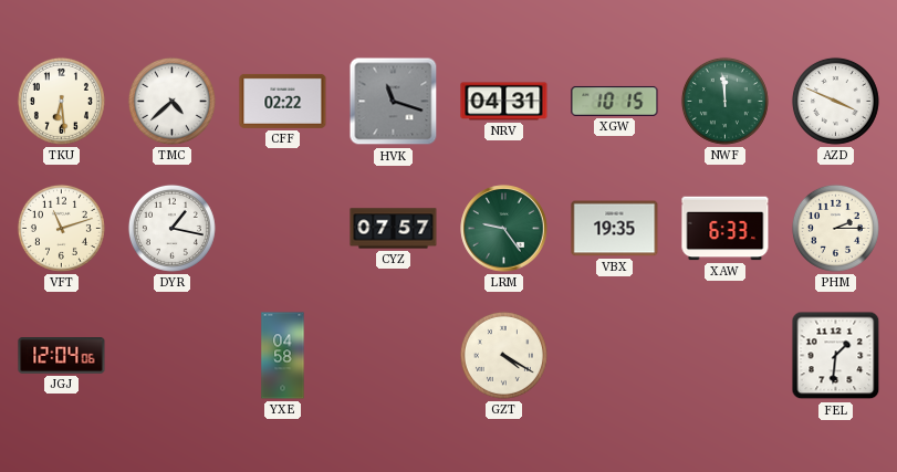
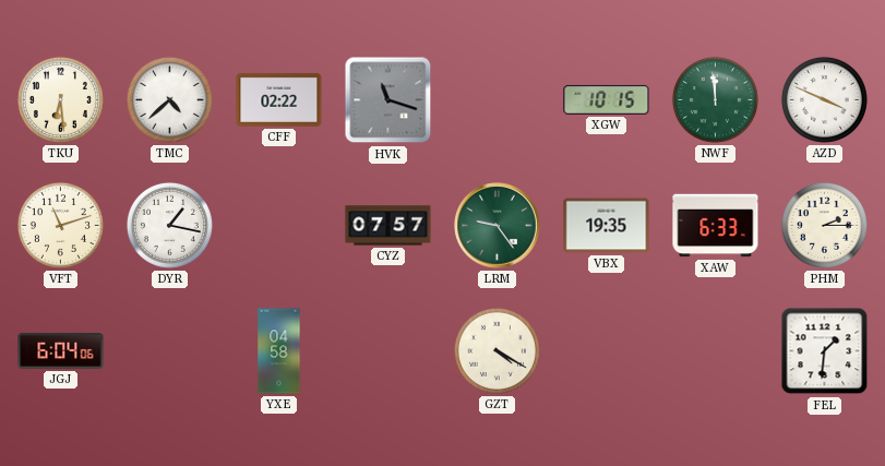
NRV: 04:31 -> none (504, 102)
JGJ: 12:04 -> 6:04 (61, 351)
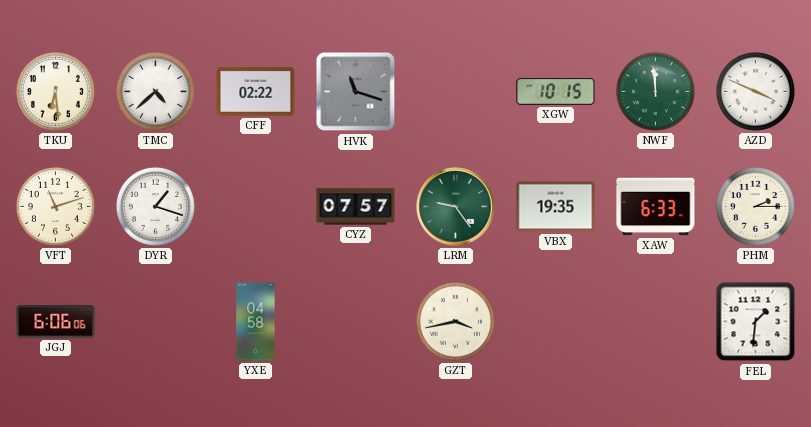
DYR: 1:17 -> 1:18 (155, 206)
JGJ: 6:04 -> 6:06 (56, 322)
GZT: 4:20 -> 3:43 (455, 321)
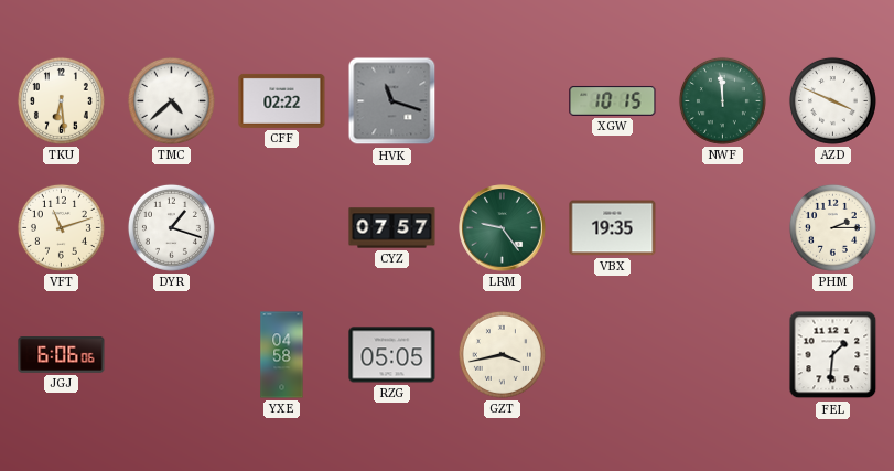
XAW: 6:33 -> none (656, 207)
RZG: none -> 05:05 (392, 355)
